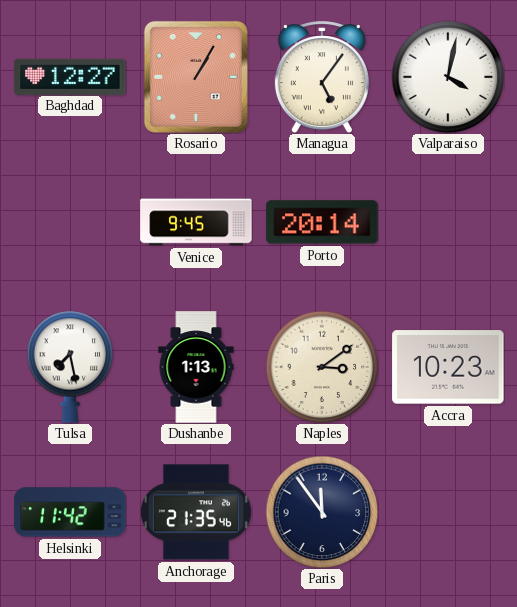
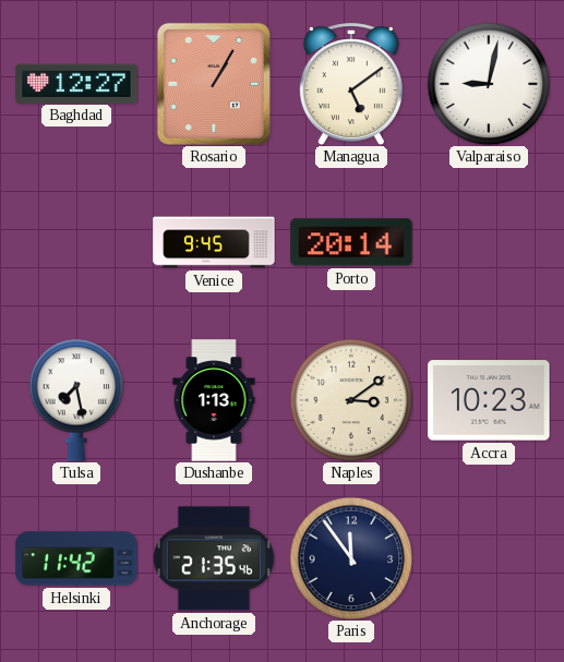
Managua: 5:06 -> 5:09 (351, 84)
Valparaiso: 4:02 -> 9:02 (489, 84)
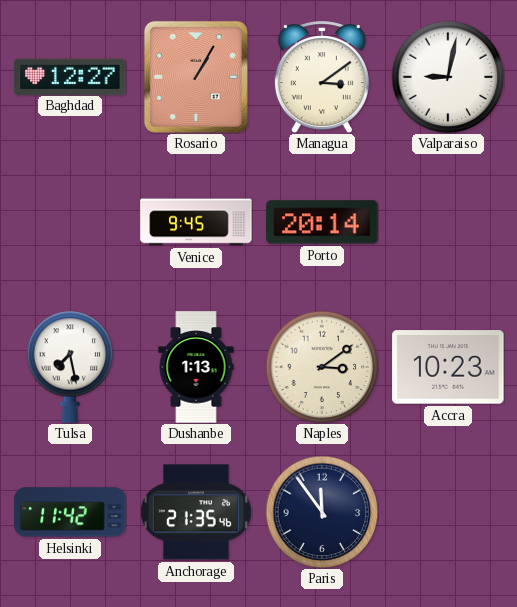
Managua: 5:09 -> 3:09 (322, 77)
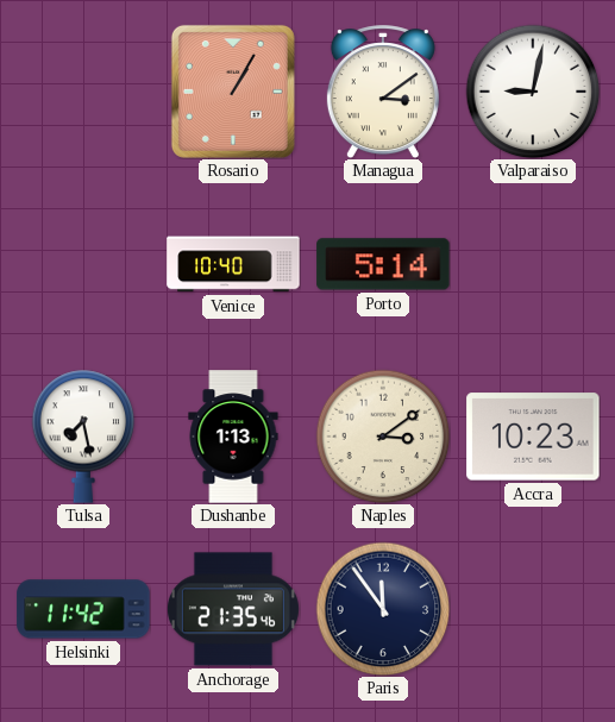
Baghdad: 12:27 -> none (70, 76)
Venice: 9:45 -> 10:40 (233, 264)
Porto: 20:14 -> 5:14 (383, 264)
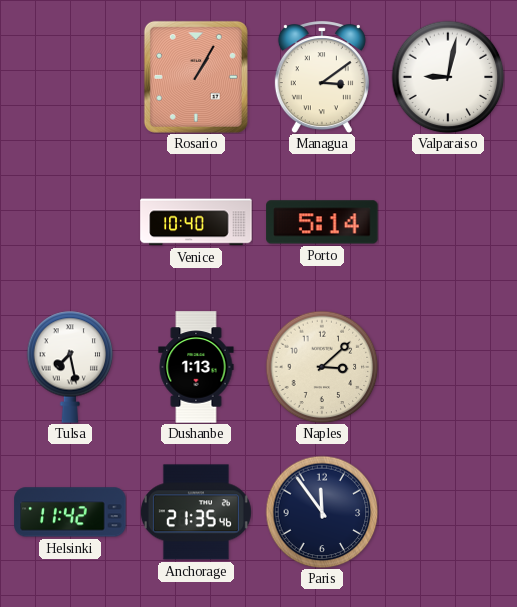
Naples: 3:09 -> 3:08 (322, 367)
Accra: 10:23 -> none (533, 437)
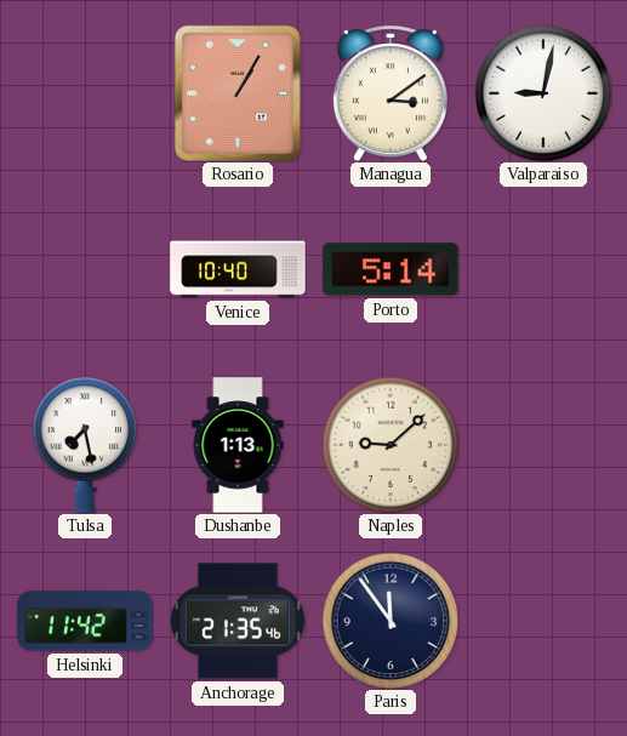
Naples: 3:08 -> 9:08 (391, 445)
